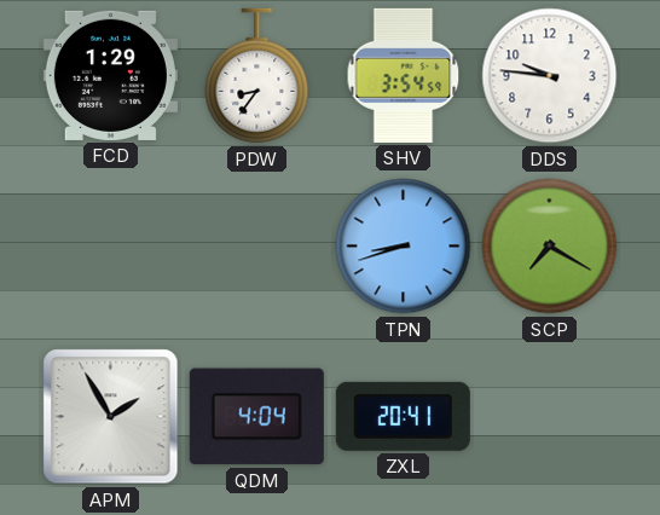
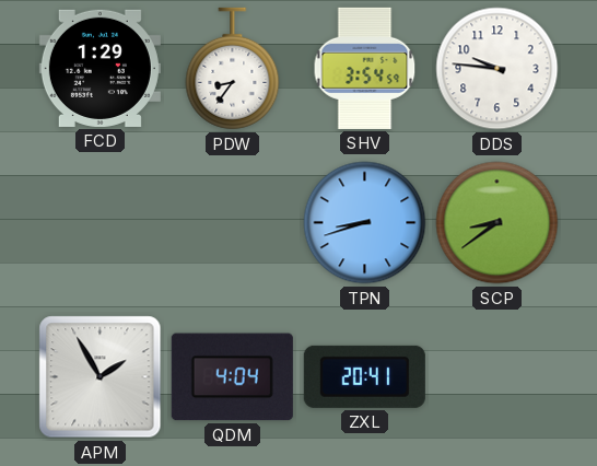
SCP: 7:20 -> 8:39 (497, 223)
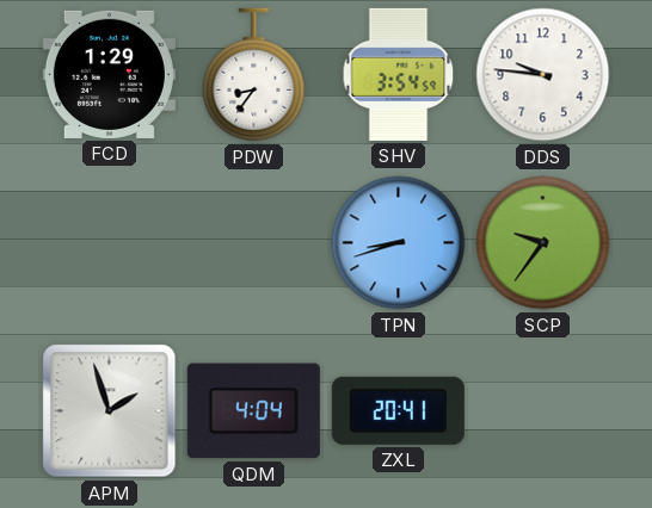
SCP: 8:39 -> 9:36 (543, 243)
APM: 1:55 -> 1:57 (110, 411)
